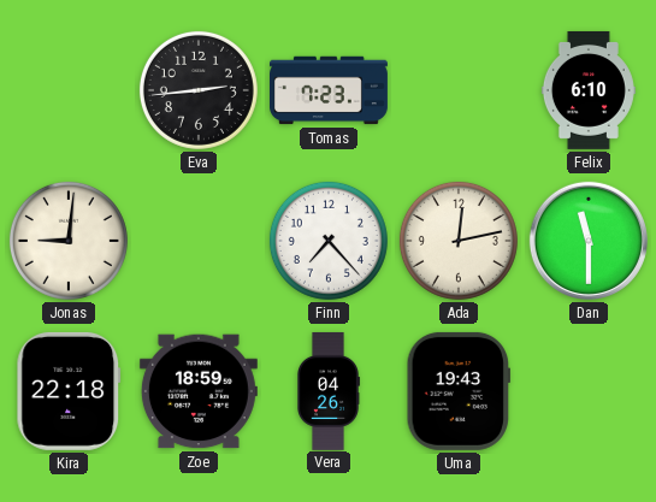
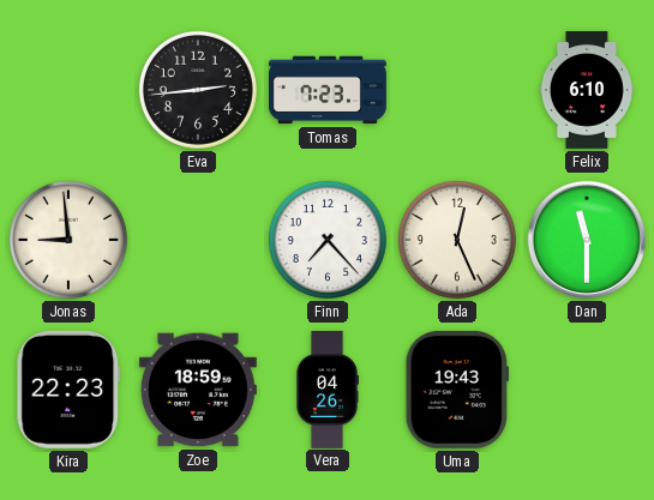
Jonas: 9:01 -> 8:59 (68, 240)
Ada: 12:13 -> 12:26 (457, 240)
Kira: 22:18 -> 22:23 (68, 390)
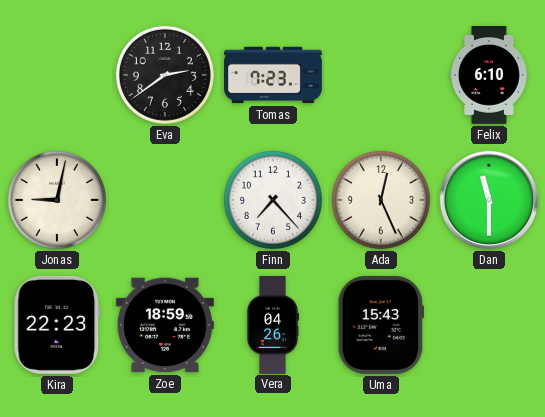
Eva: 2:44 -> 2:39 (165, 75)
Jonas: 8:59 -> 9:02 (57, 200)
Uma: 19:43 -> 15:43 (380, 325)
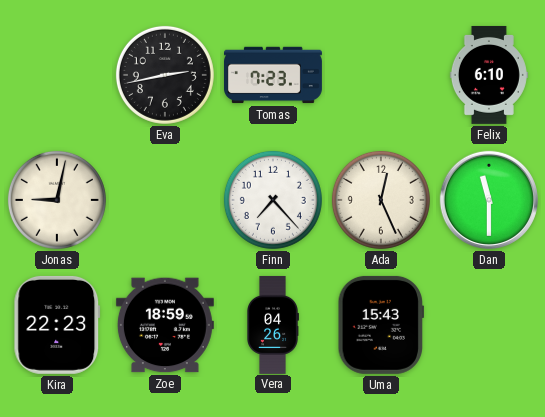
Eva: 2:39 -> 2:43 (165, 75)
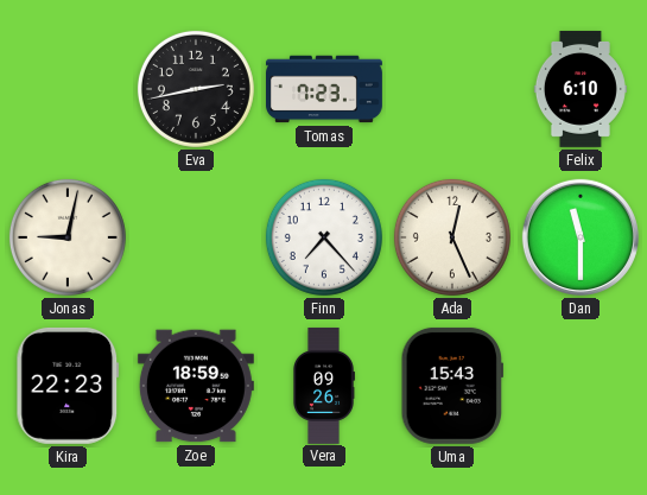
Vera: 04:26 -> 09:26 (324, 386)
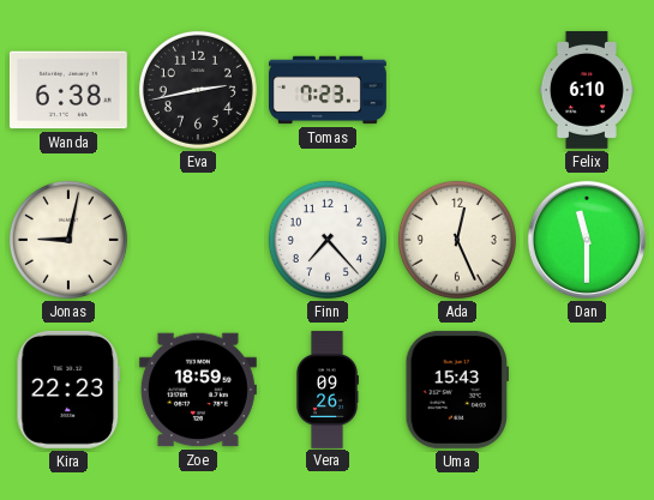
Wanda: none -> 6:38 (68, 90)
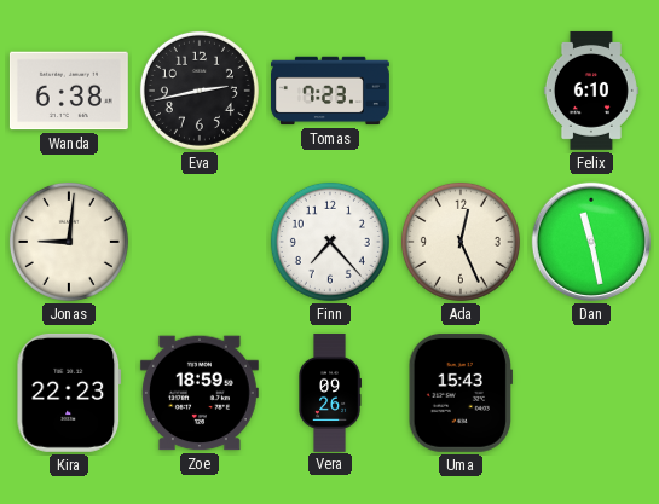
Jonas: 9:02 -> 9:01 (69, 242)
Dan: 11:30 -> 11:28 (591, 242)
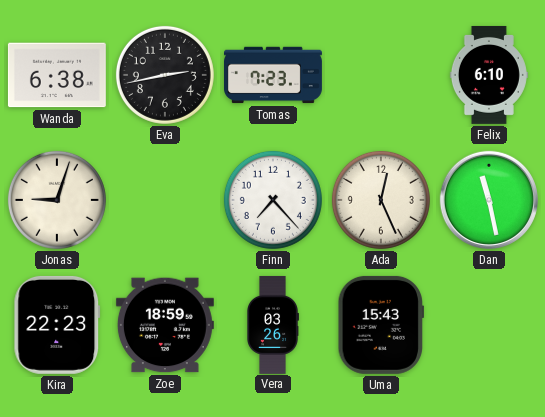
Jonas: 9:01 -> 9:03 (57, 200)
Vera: 09:26 -> 03:26 (273, 325)
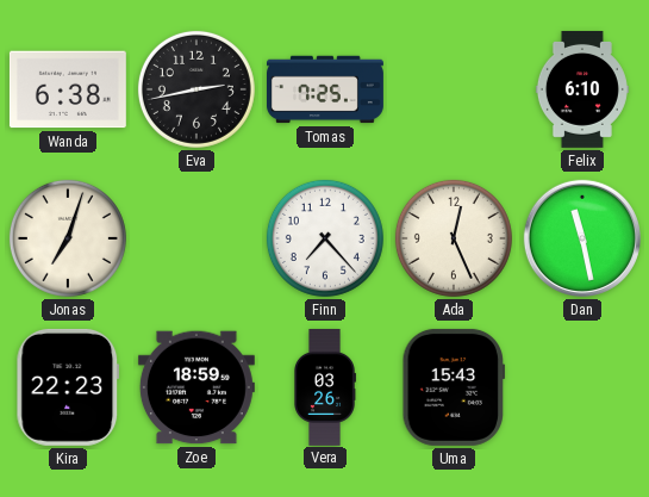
Tomas: 7:23 -> 7:25 (326, 89)
Jonas: 9:03 -> 7:03 (68, 238)
